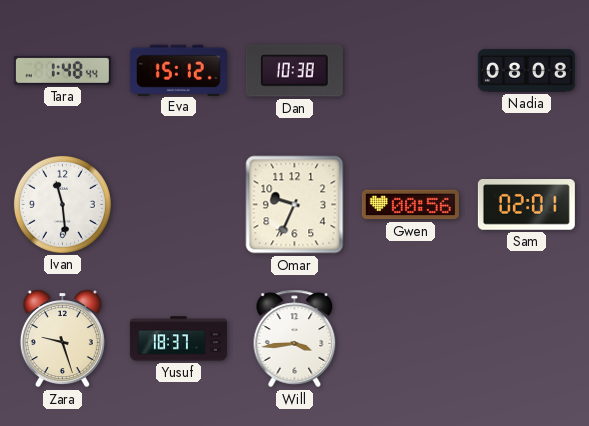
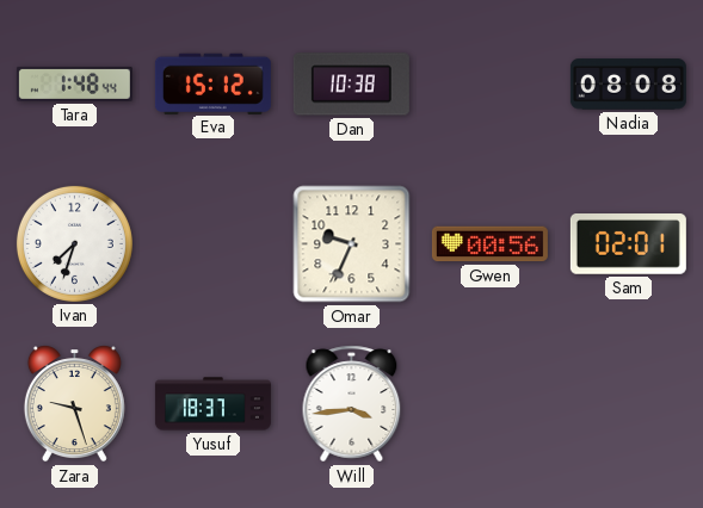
Ivan: 11:29 -> 7:33 (74, 243)
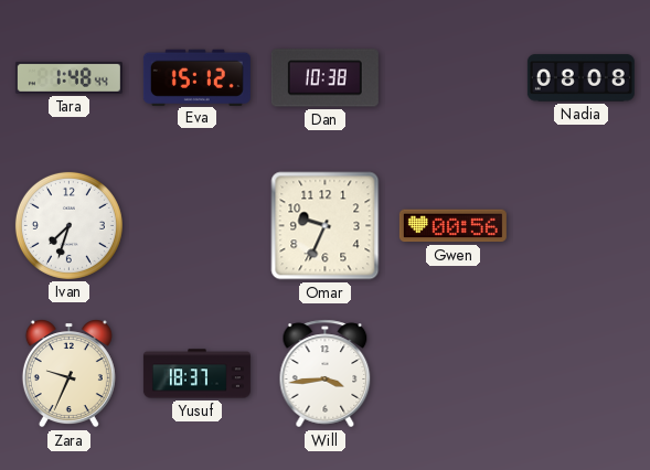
Sam: 02:01 -> none (628, 244)
Zara: 9:27 -> 9:34 (68, 374)
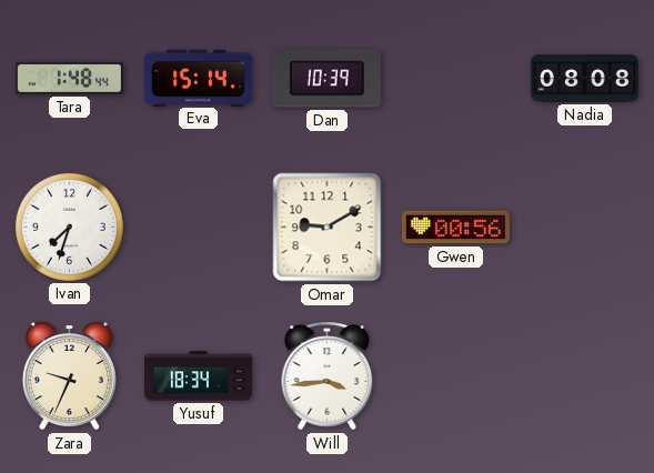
Eva: 15:12 -> 15:14 (198, 78)
Dan: 10:38 -> 10:39 (326, 79)
Omar: 9:34 -> 9:10 (328, 228)
Yusuf: 18:37 -> 18:34 (198, 376)
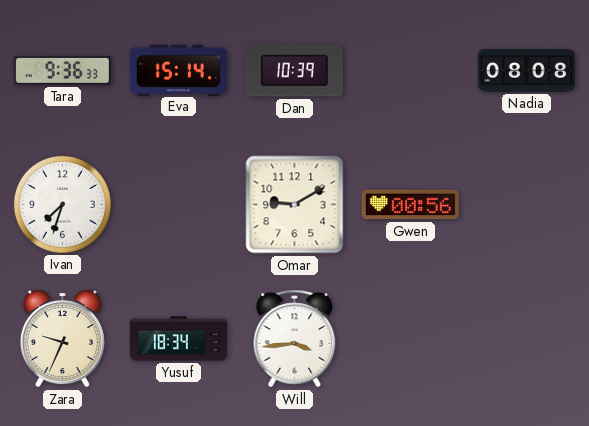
Tara: 1:48 -> 9:36 (62, 70)
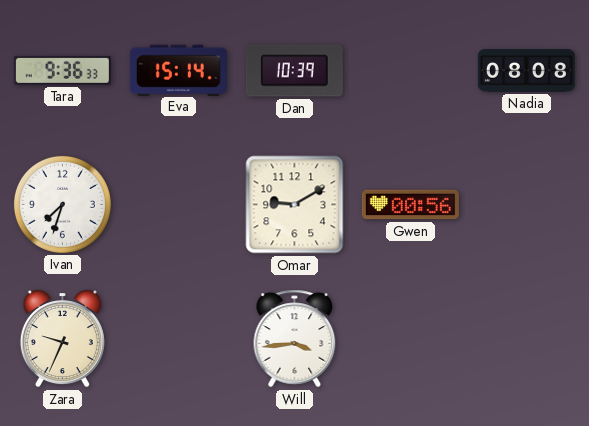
Yusuf: 18:34 -> none (178, 339)
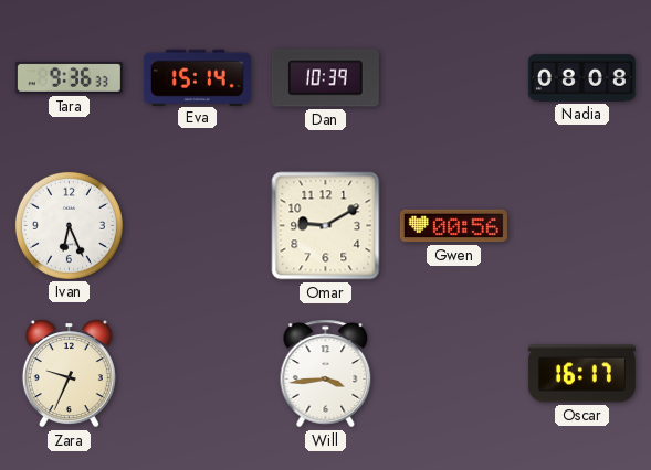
Ivan: 7:33 -> 6:26 (69, 225)
Oscar: none -> 16:17 (581, 374)
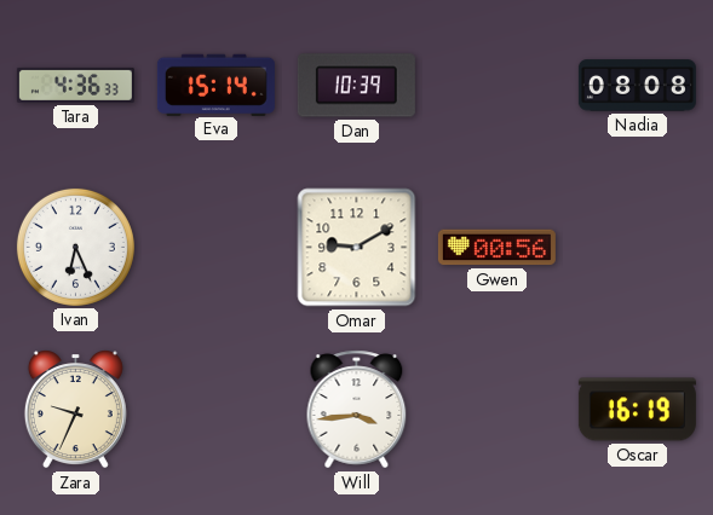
Tara: 9:36 -> 4:36 (75, 85)
Oscar: 16:17 -> 16:19 (637, 410)
